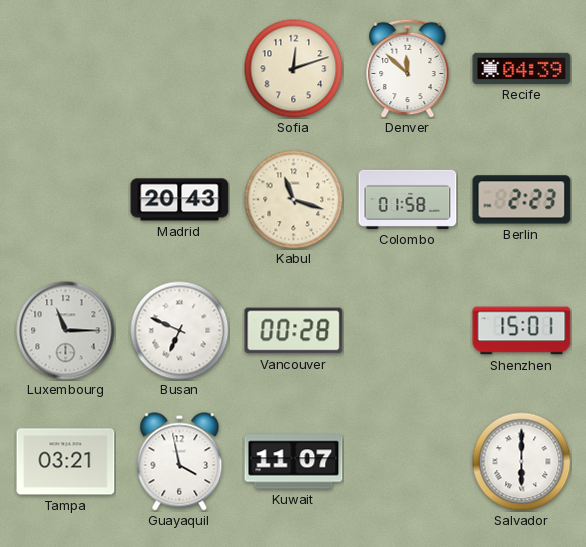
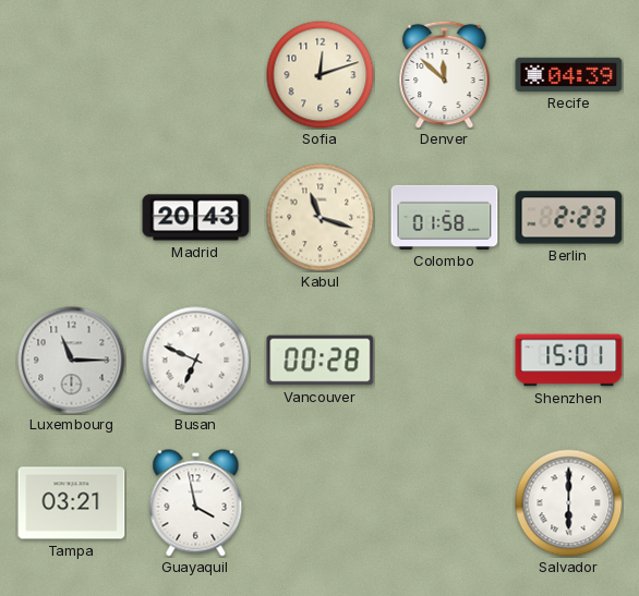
Kuwait: 11:07 -> none (294, 462)
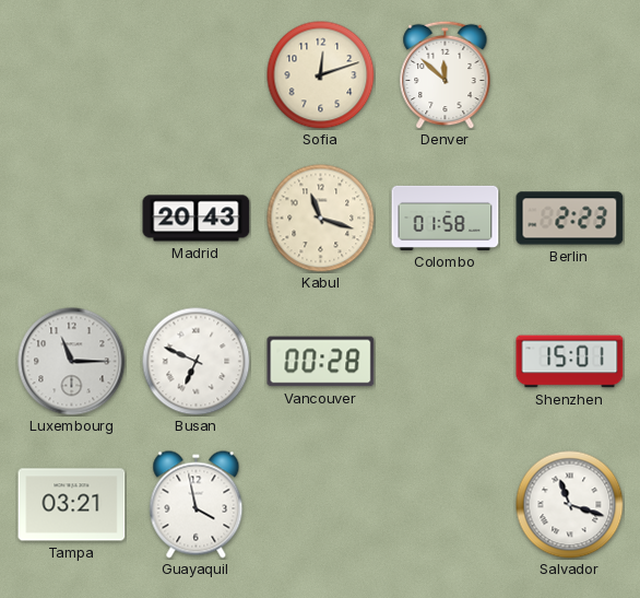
Recife: 04:39 -> none (569, 74)
Salvador: 6:00 -> 11:18 (570, 505)
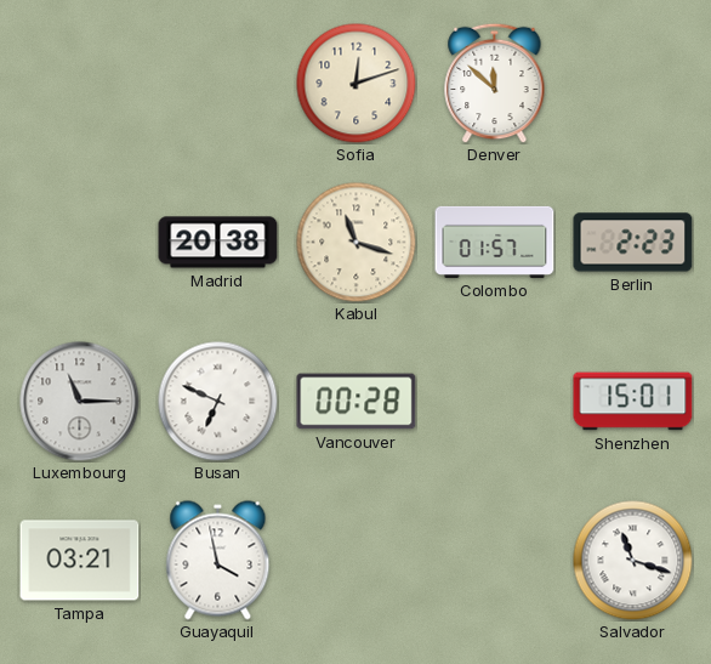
Madrid: 20:43 -> 20:38 (218, 243)
Colombo: 01:58 -> 01:57 (495, 242)
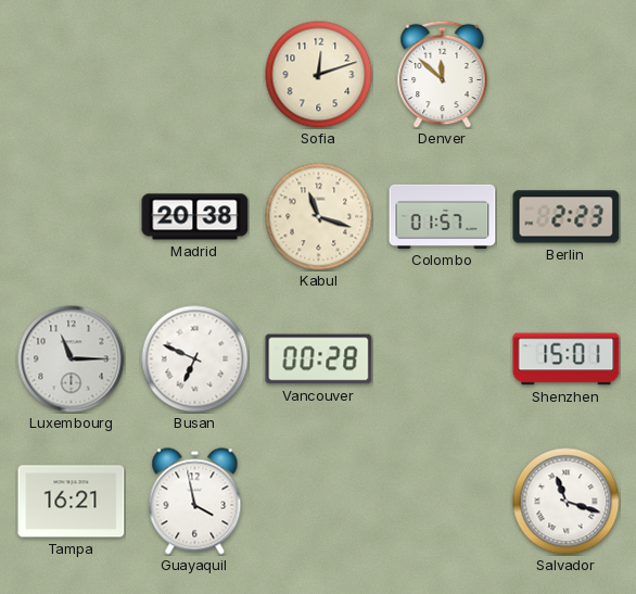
Tampa: 03:21 -> 16:21 (72, 502)
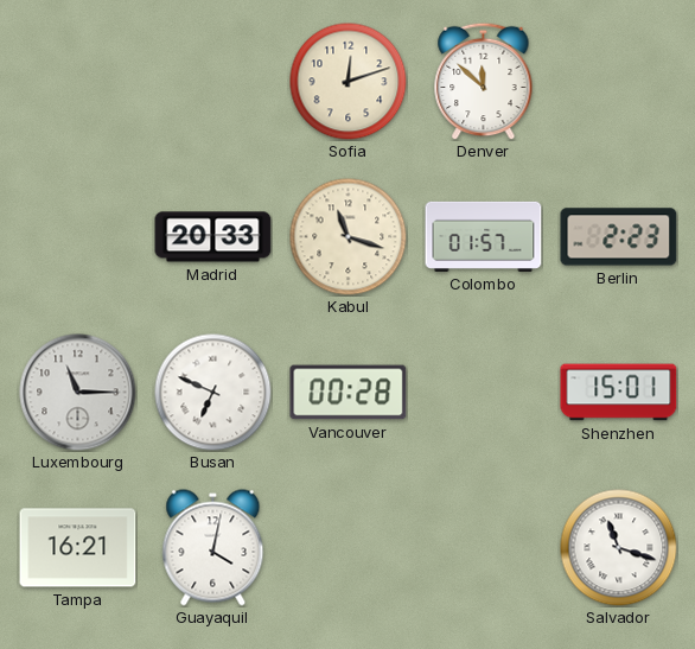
Madrid: 20:38 -> 20:33 (213, 237)
Guayaquil: 3:58 -> 4:02 (213, 548)
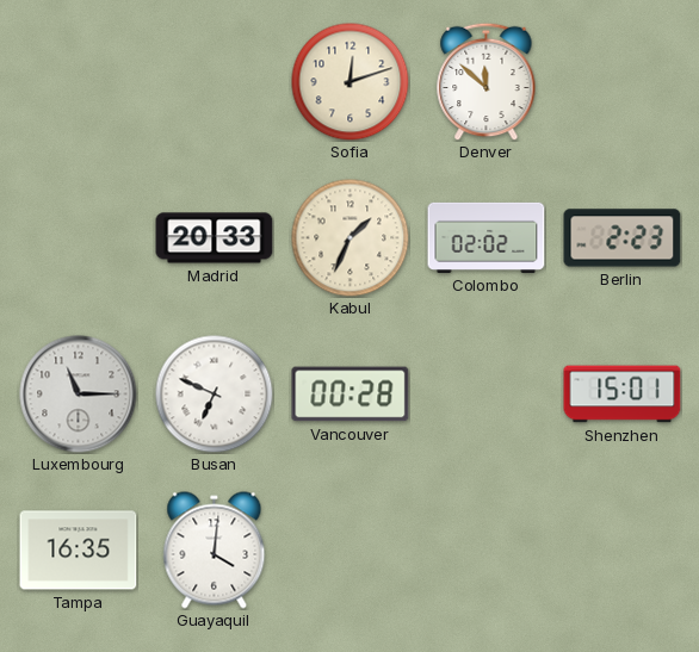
Kabul: 11:18 -> 1:34 (351, 238)
Colombo: 01:57 -> 02:02 (487, 237)
Tampa: 16:21 -> 16:35 (79, 551)
Guayaquil: 4:02 -> 4:01 (215, 551)
Salvador: 11:18 -> none (619, 548)
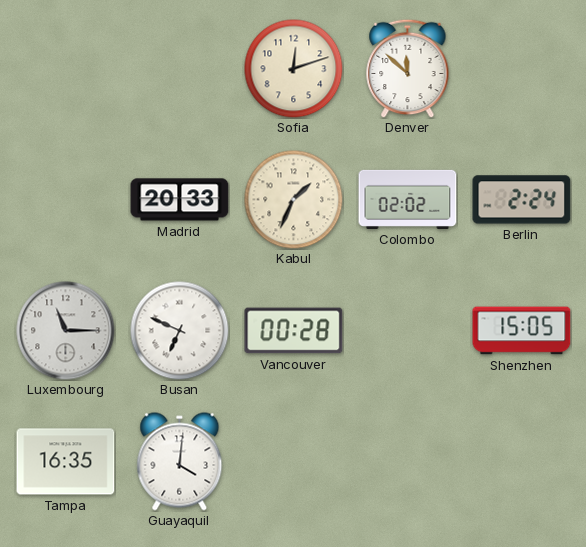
Berlin: 2:23 -> 2:24 (522, 200)
Shenzhen: 15:01 -> 15:05 (522, 331)
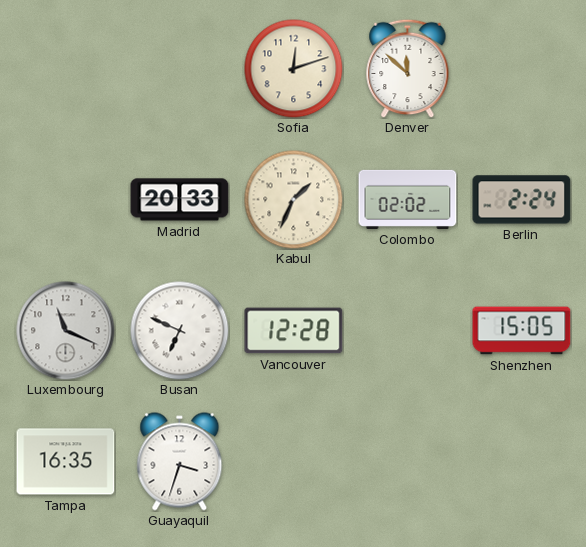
Luxembourg: 11:15 -> 11:19 (66, 331)
Vancouver: 00:28 -> 12:28 (294, 331)
Guayaquil: 4:01 -> 3:33 (180, 462)
